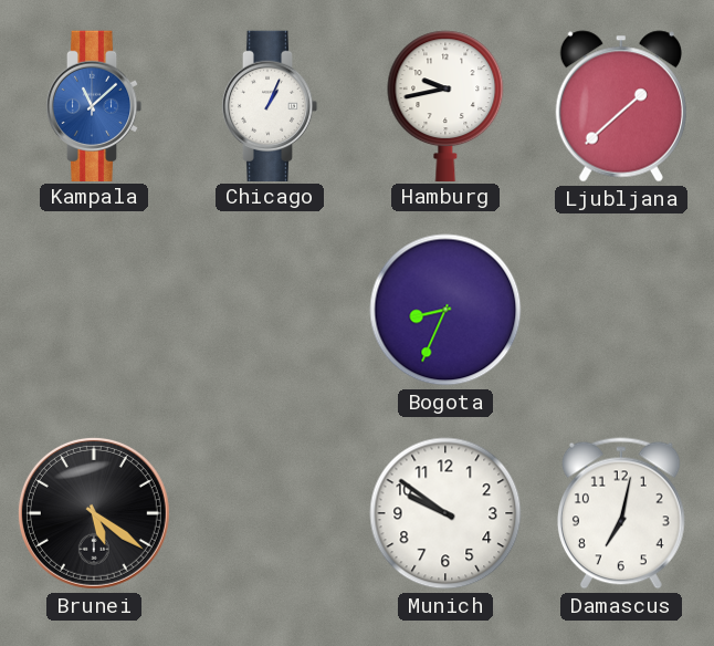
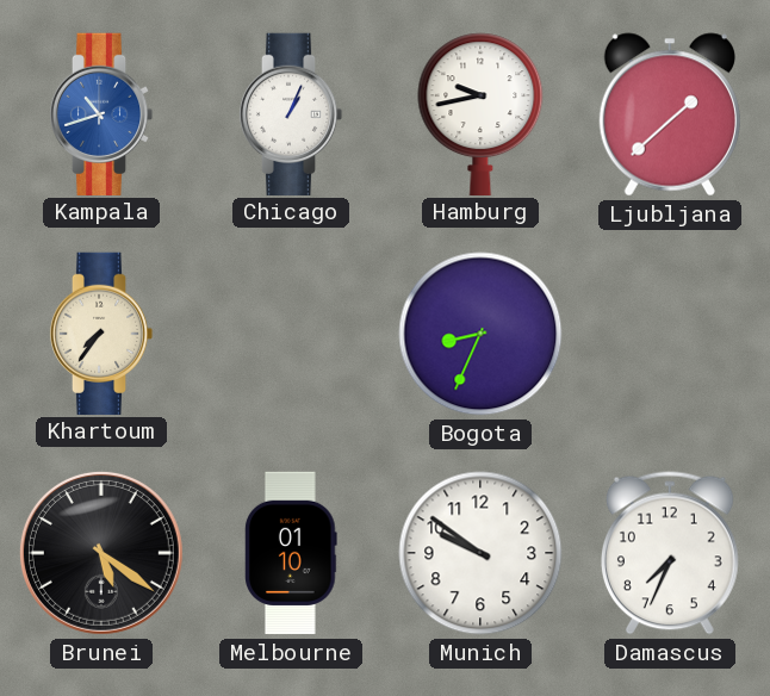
Kampala: 11:08 -> 10:42 (101, 113)
Khartoum: none -> 7:36 (101, 333)
Melbourne: none -> 01:10 (291, 553)
Damascus: 7:02 -> 7:34 (670, 553)
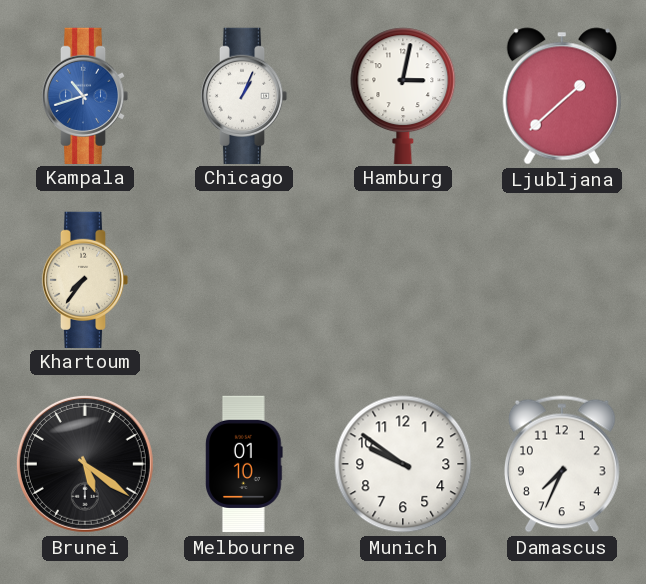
Hamburg: 9:43 -> 3:02 (403, 95)
Bogota: 8:34 -> none (480, 334)
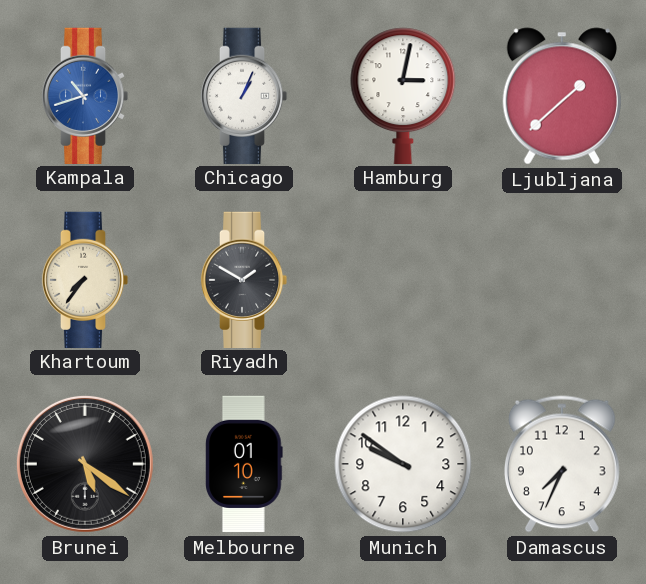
Riyadh: none -> 1:50 (244, 279)
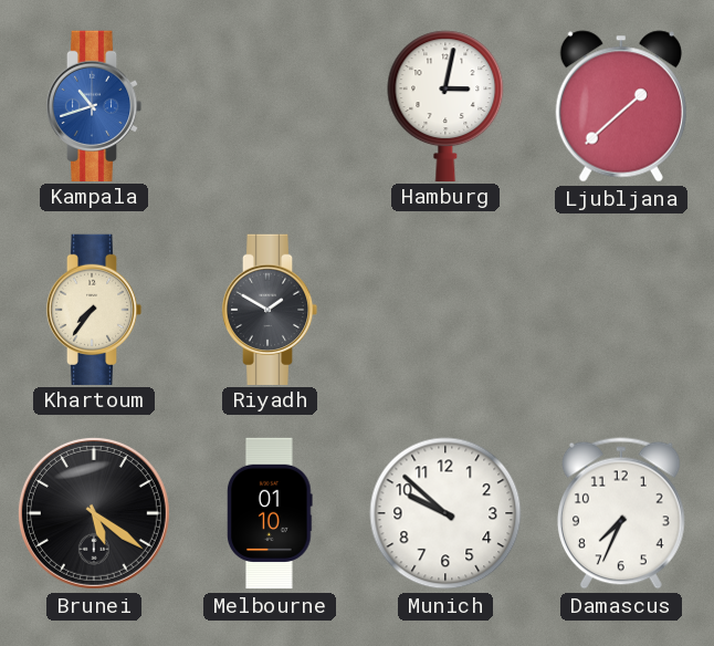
Chicago: 1:04 -> none (244, 95)
Munich: 9:51 -> 9:52 (445, 513)
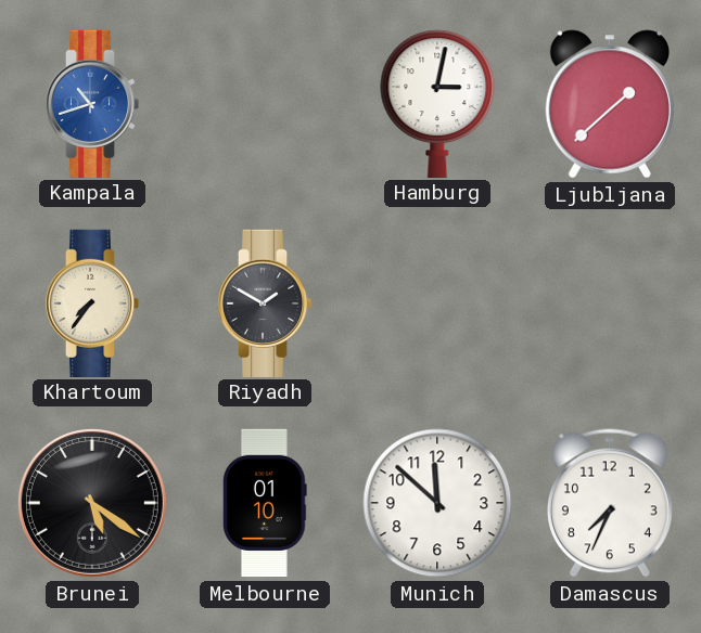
Munich: 9:52 -> 11:52 (437, 503)
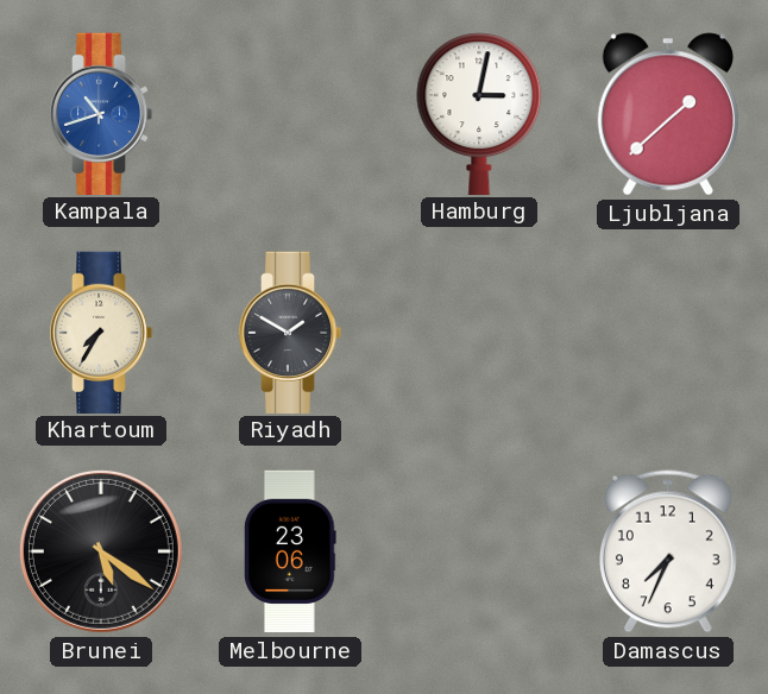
Khartoum: 7:36 -> 7:35 (101, 332)
Melbourne: 01:10 -> 23:06 (290, 551)
Munich: 11:52 -> none (437, 503)
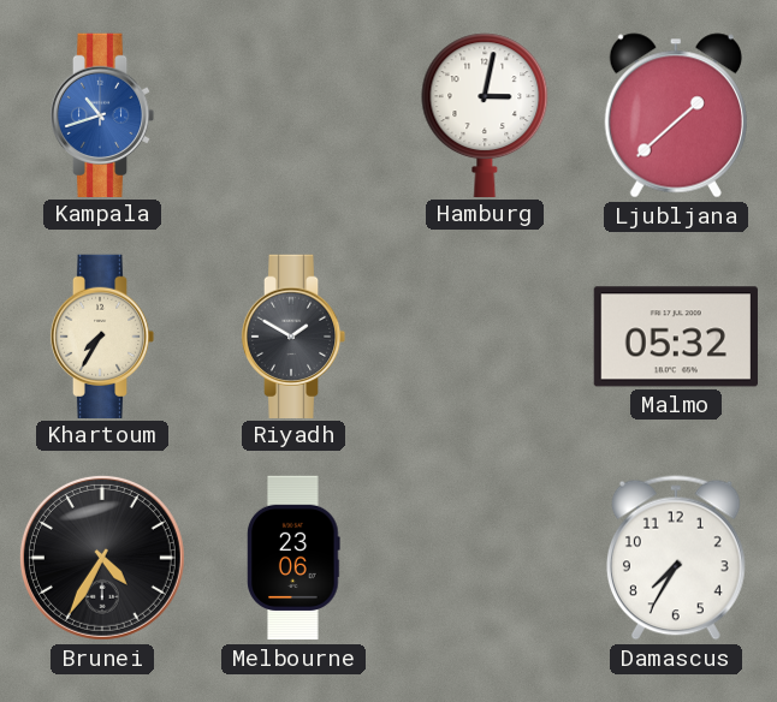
Malmo: none -> 05:32 (676, 337)
Brunei: 5:21 -> 4:35 (102, 558)
Damascus: 7:34 -> 7:35 (676, 558)
